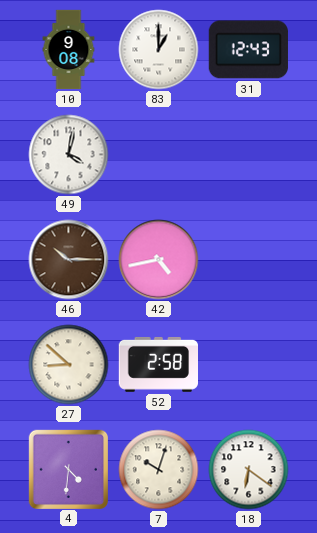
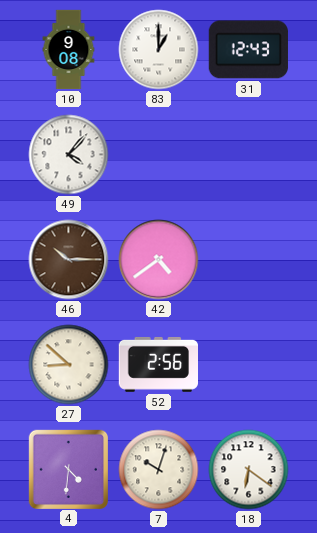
49: 4:02 -> 4:07 (69, 155)
42: 4:43 -> 4:39 (159, 260)
52: 2:58 -> 2:56 (158, 364)
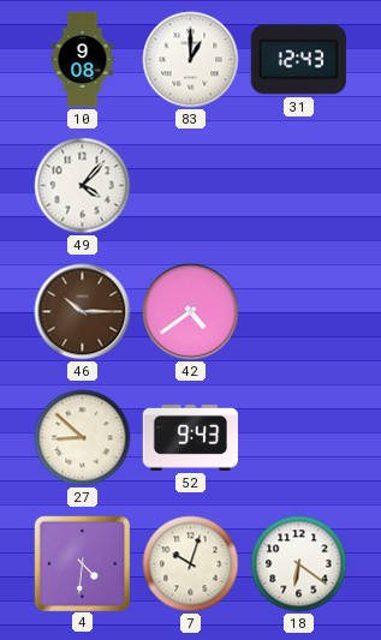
52: 2:56 -> 9:43 (190, 437)
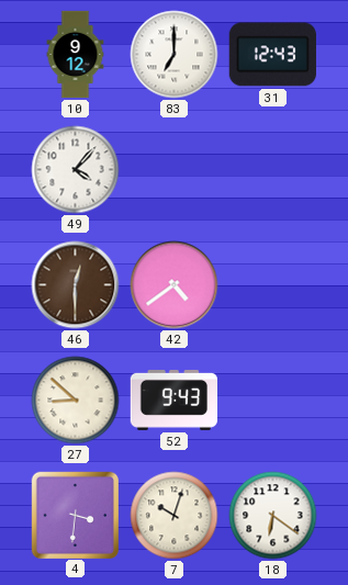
10: 9:08 -> 9:12 (76, 55)
83: 1:00 -> 7:00 (175, 55)
46: 10:15 -> 12:30 (76, 285)
4: 4:31 -> 3:31 (75, 515)
